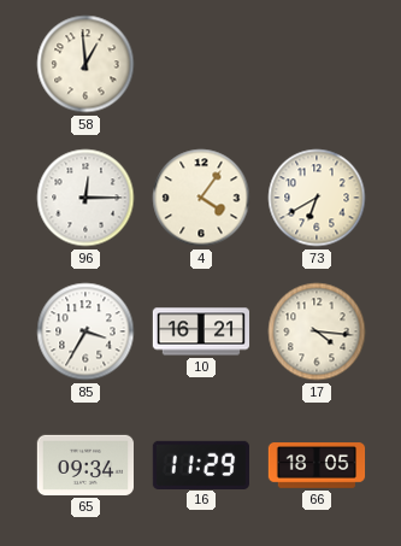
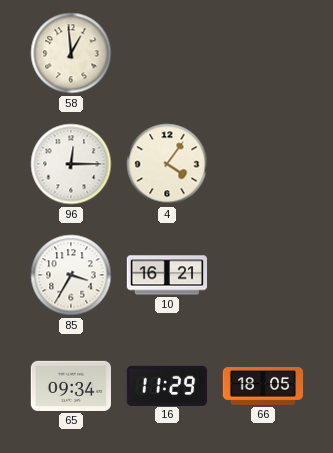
73: 6:40 -> none (317, 198)
17: 4:16 -> none (317, 331)
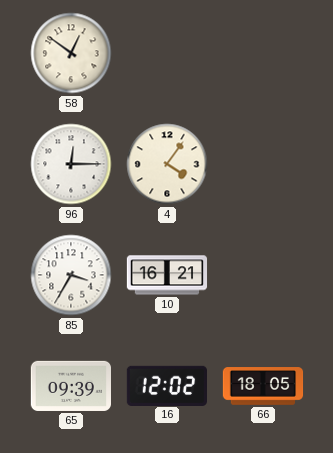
58: 12:59 -> 12:51 (71, 53)
65: 09:34 -> 09:39 (70, 386)
16: 11:29 -> 12:02 (166, 385)
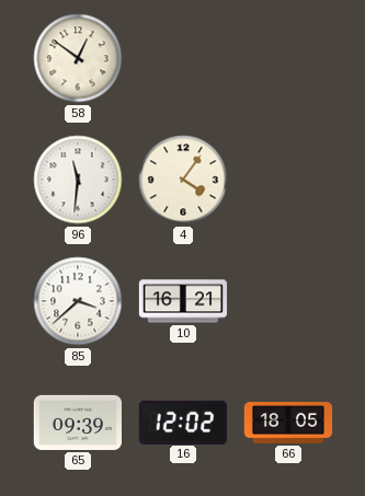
96: 12:15 -> 11:31 (78, 180)
85: 3:35 -> 3:38 (78, 301)
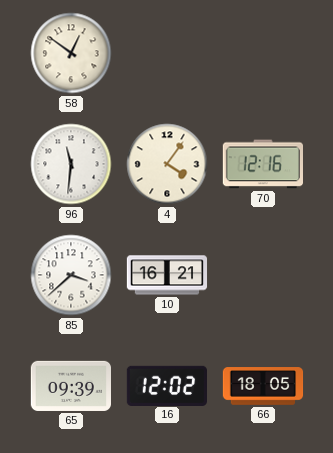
70: none -> 12:16 (262, 164)
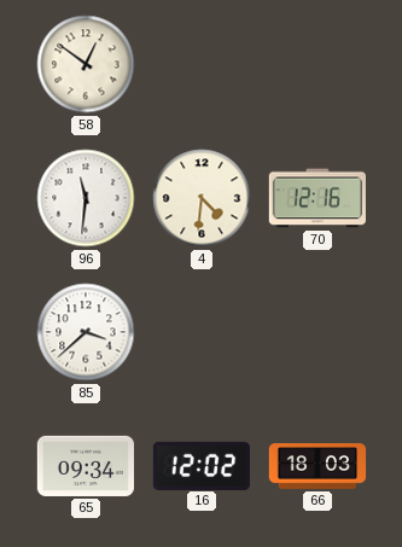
4: 4:06 -> 4:31 (202, 198)
10: 16:21 -> none (167, 275)
65: 09:39 -> 09:34 (85, 466)
66: 18:05 -> 18:03 (317, 466)
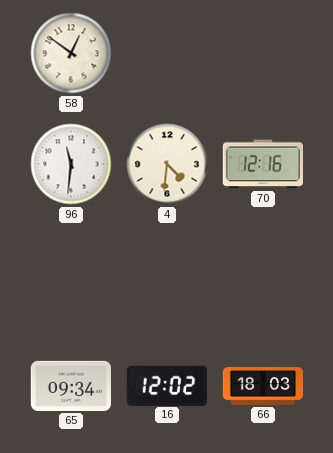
85: 3:38 -> none (86, 332)
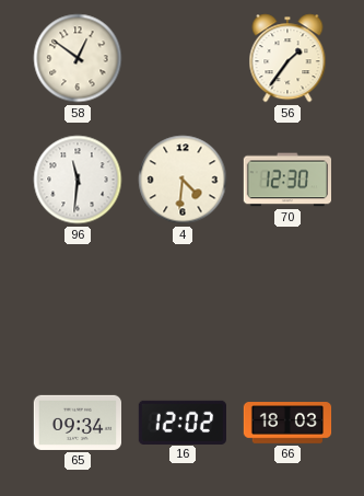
56: none -> 1:36 (287, 58)
70: 12:16 -> 12:30 (286, 180)
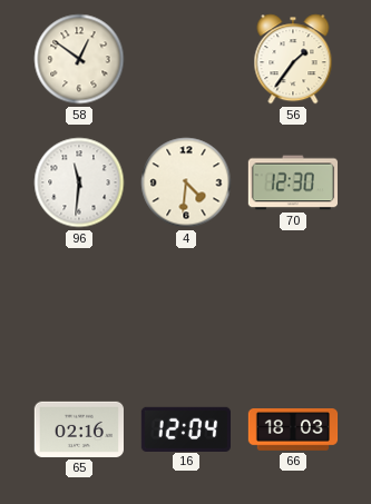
65: 09:34 -> 02:16 (78, 429)
16: 12:02 -> 12:04 (185, 428)
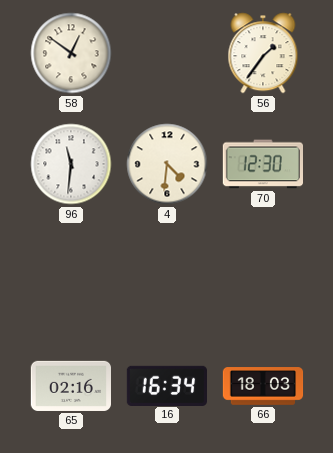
16: 12:04 -> 16:34 (166, 385)
